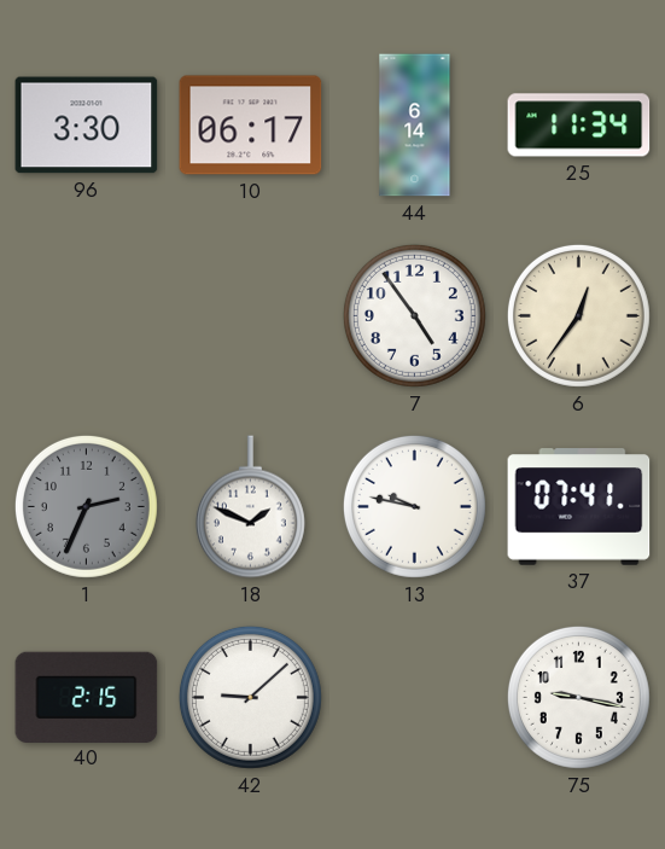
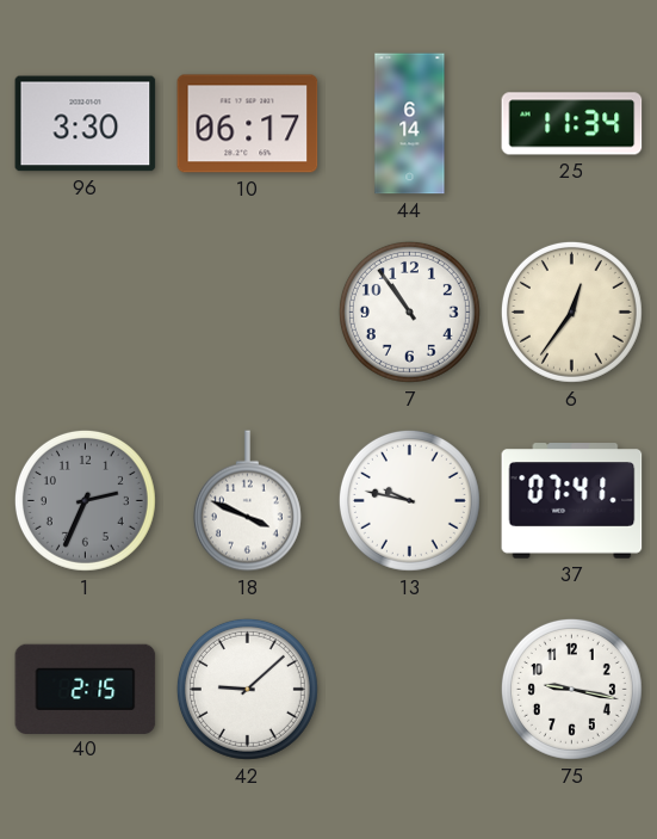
7: 4:54 -> 10:54 (409, 311)
18: 1:49 -> 3:49 (247, 501)
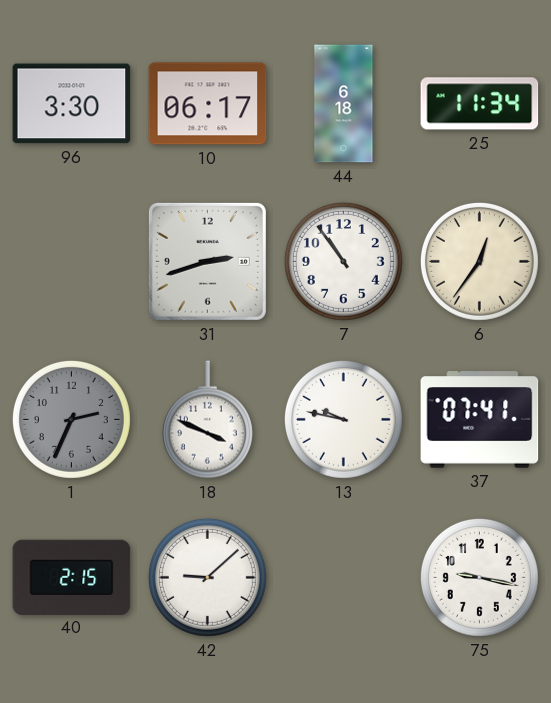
44: 6:14 -> 6:18 (344, 104)
31: none -> 2:42 (207, 261)
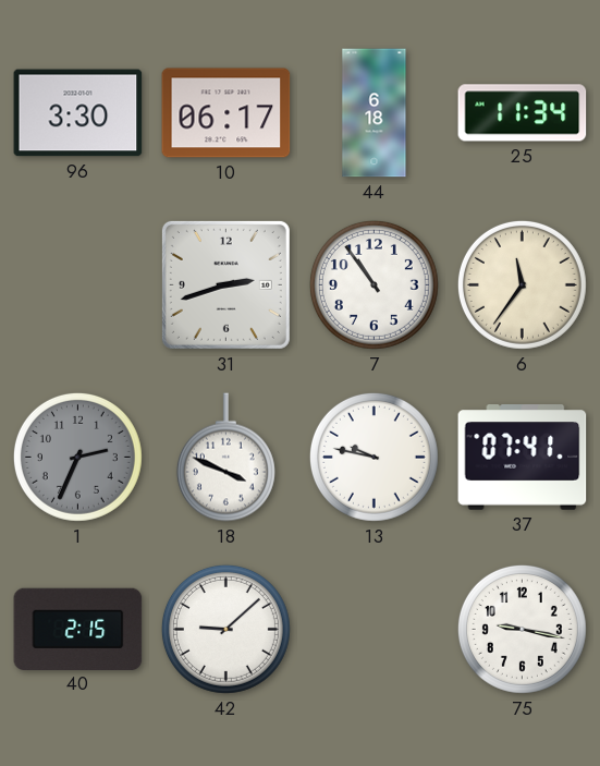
6: 12:36 -> 11:36 (522, 284)
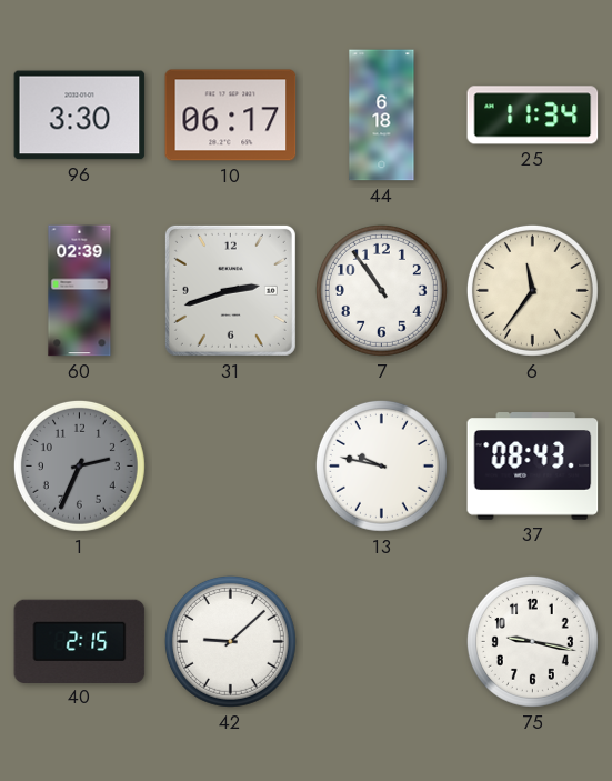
60: none -> 02:39 (80, 291)
18: 3:49 -> none (225, 458)
37: 07:41 -> 08:43 (533, 467)
